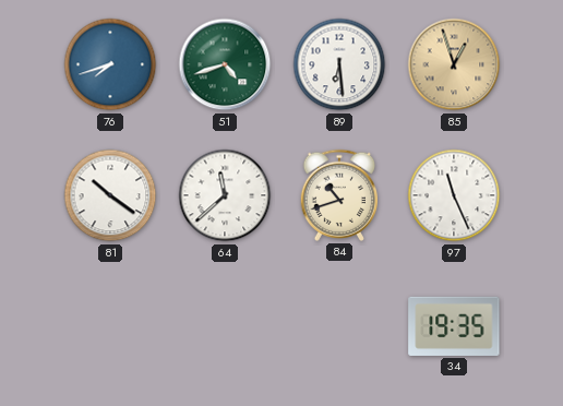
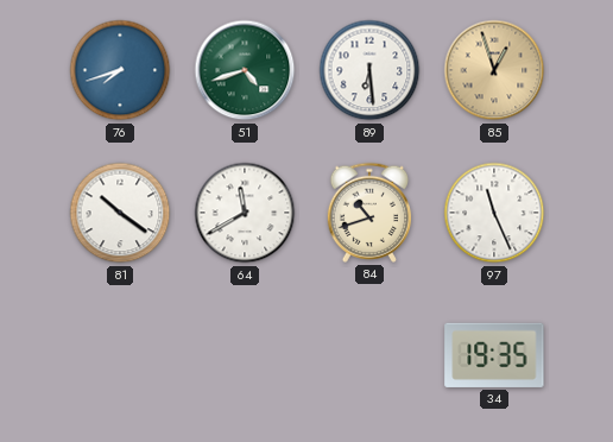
64: 11:38 -> 11:40 (245, 213)
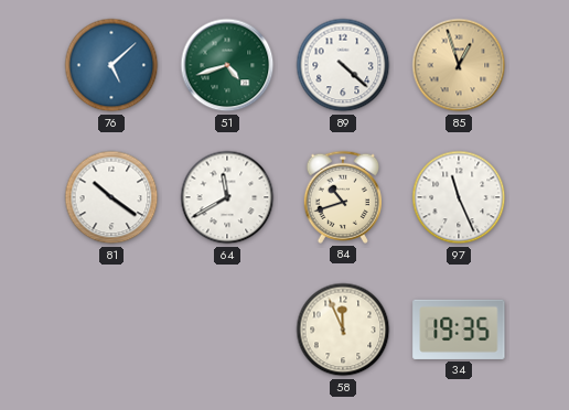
76: 7:42 -> 5:08 (111, 65)
89: 6:29 -> 4:22 (343, 65)
58: none -> 11:56 (343, 330)
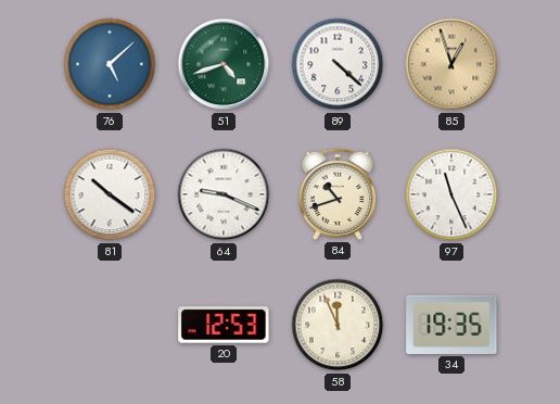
64: 11:40 -> 9:19 (224, 194)
20: none -> 12:53 (224, 325)
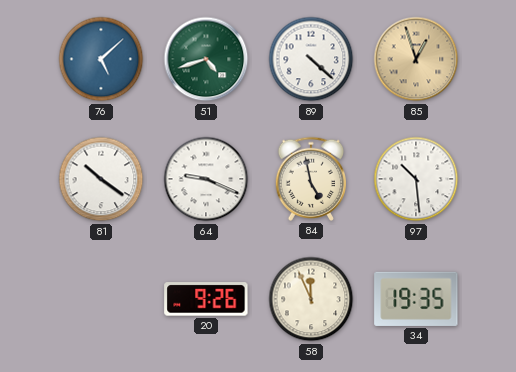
84: 10:42 -> 4:58 (310, 179)
97: 11:26 -> 10:29 (416, 179)
20: 12:53 -> 9:26 (206, 299)
